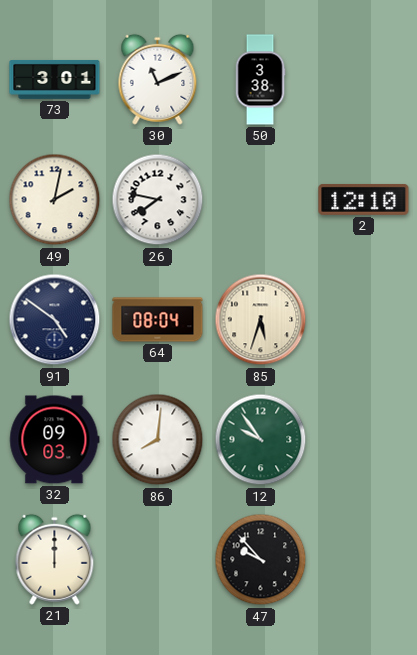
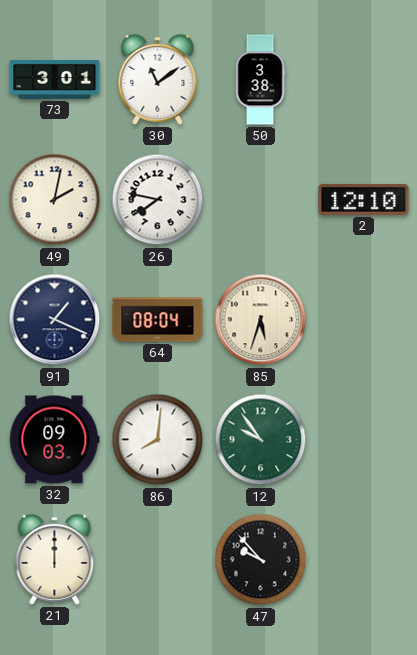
30: 11:11 -> 11:09 (158, 79)
91: 4:51 -> 1:19 (55, 320)
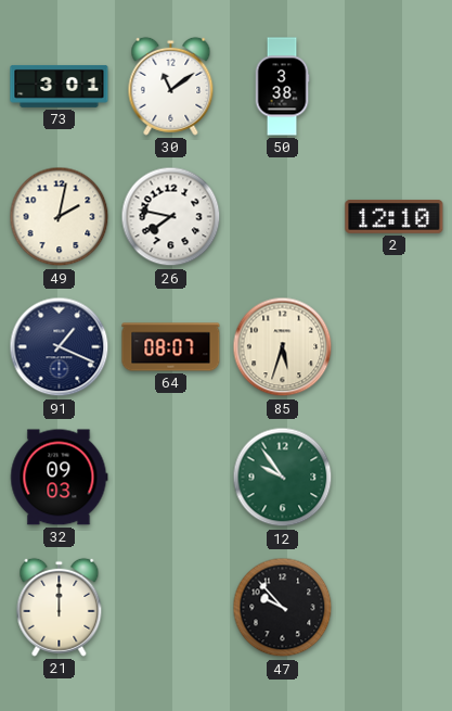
64: 08:04 -> 08:07 (171, 347)
86: 8:01 -> none (158, 440)
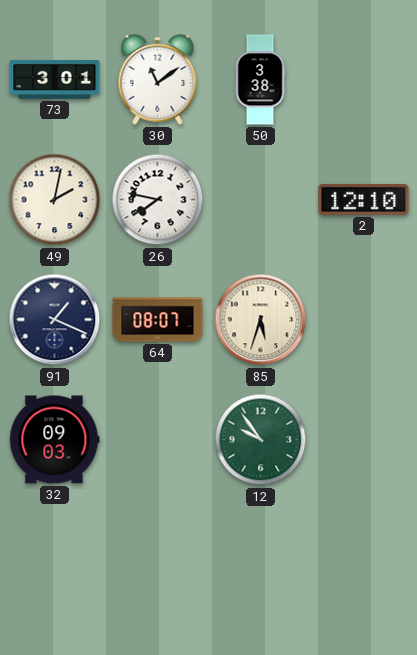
21: 12:00 -> none (60, 607)
47: 9:53 -> none (283, 608)
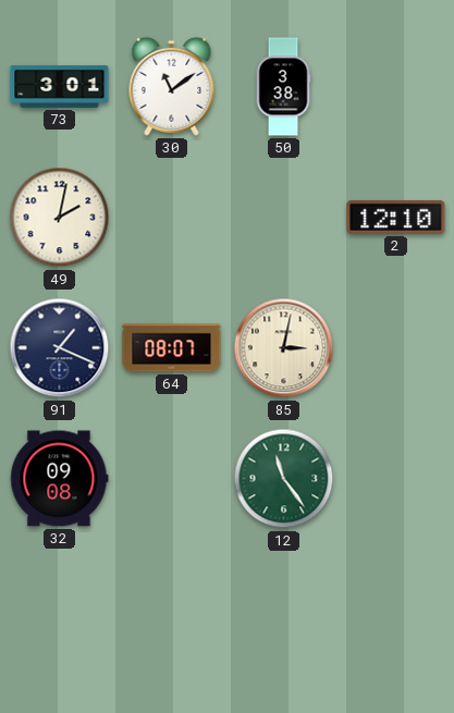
26: 7:47 -> none (158, 200)
85: 5:33 -> 3:02 (284, 348)
32: 09:03 -> 09:08 (60, 479)
12: 9:54 -> 11:24 (284, 479)
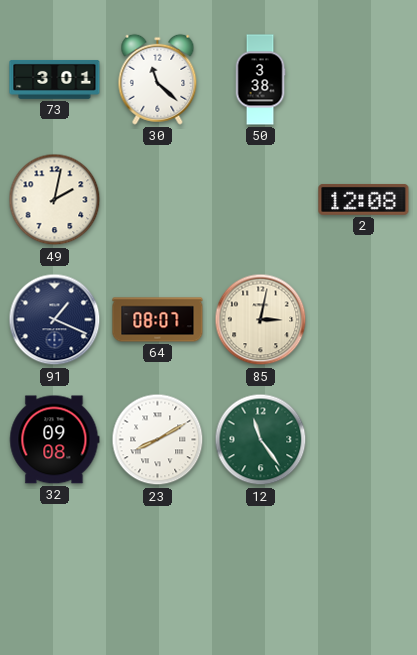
30: 11:09 -> 11:22 (158, 79)
2: 12:10 -> 12:08 (364, 200)
23: none -> 8:10 (158, 440)
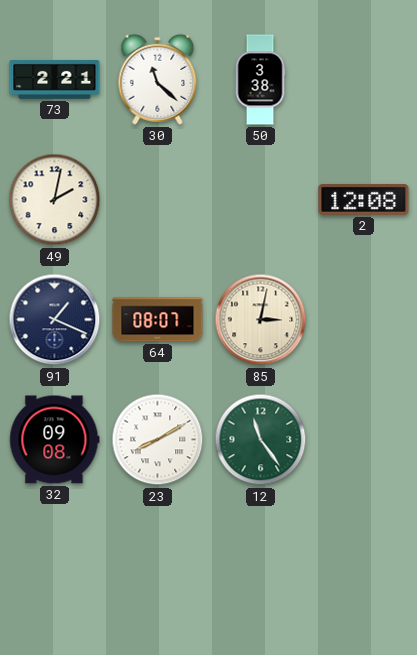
73: 3:01 -> 2:21 (55, 79)
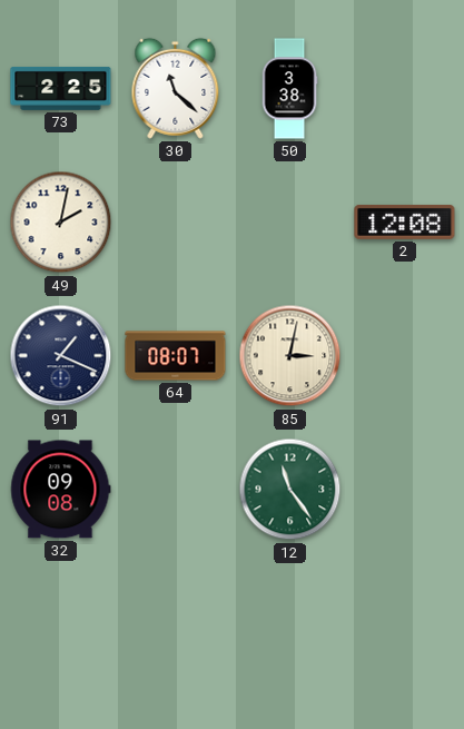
73: 2:21 -> 2:25 (61, 88)
23: 8:10 -> none (158, 440)
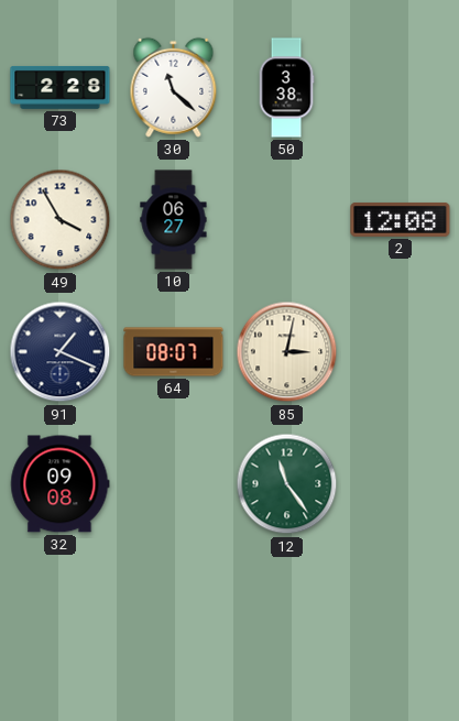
73: 2:25 -> 2:28 (61, 87)
49: 2:02 -> 3:55 (61, 220)
10: none -> 06:27 (174, 220)
